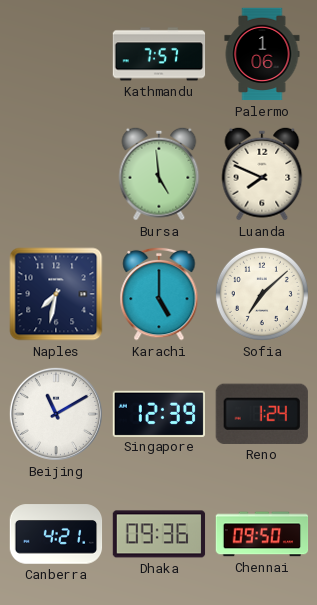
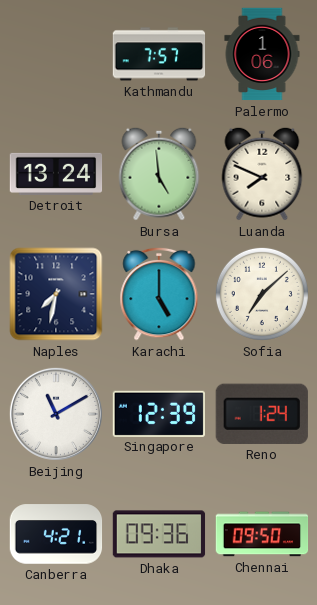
Detroit: none -> 13:24 (56, 174)
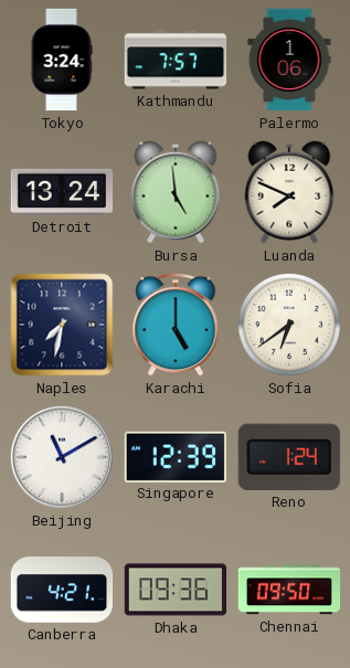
Tokyo: none -> 3:24 (62, 60)
Sofia: 7:08 -> 6:39 (289, 325)
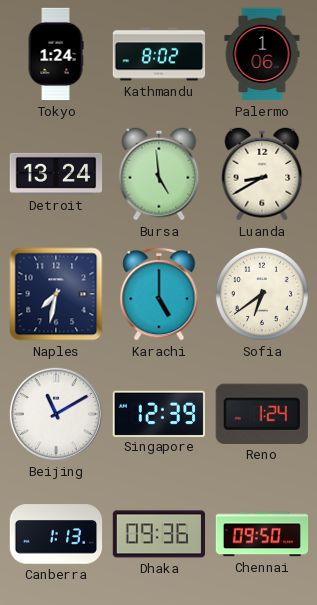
Tokyo: 3:24 -> 1:24 (56, 54)
Kathmandu: 7:57 -> 8:02 (159, 54)
Luanda: 7:49 -> 8:40 (262, 174)
Canberra: 4:21 -> 1:13 (56, 534)
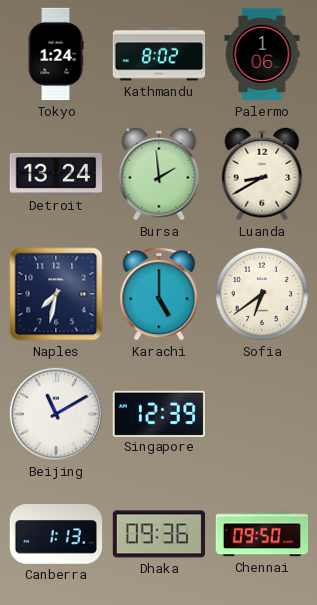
Bursa: 4:59 -> 1:59 (159, 174)
Reno: 1:24 -> none (262, 414)
